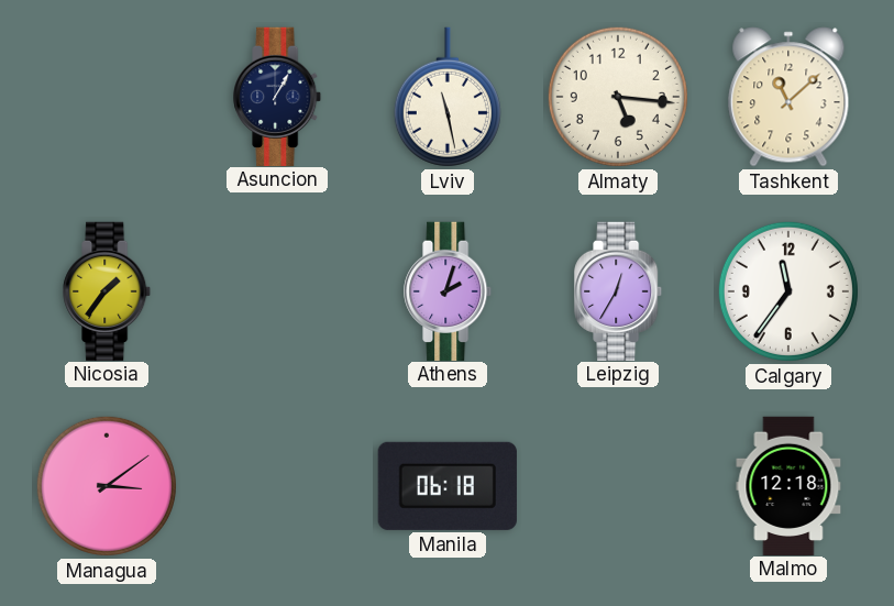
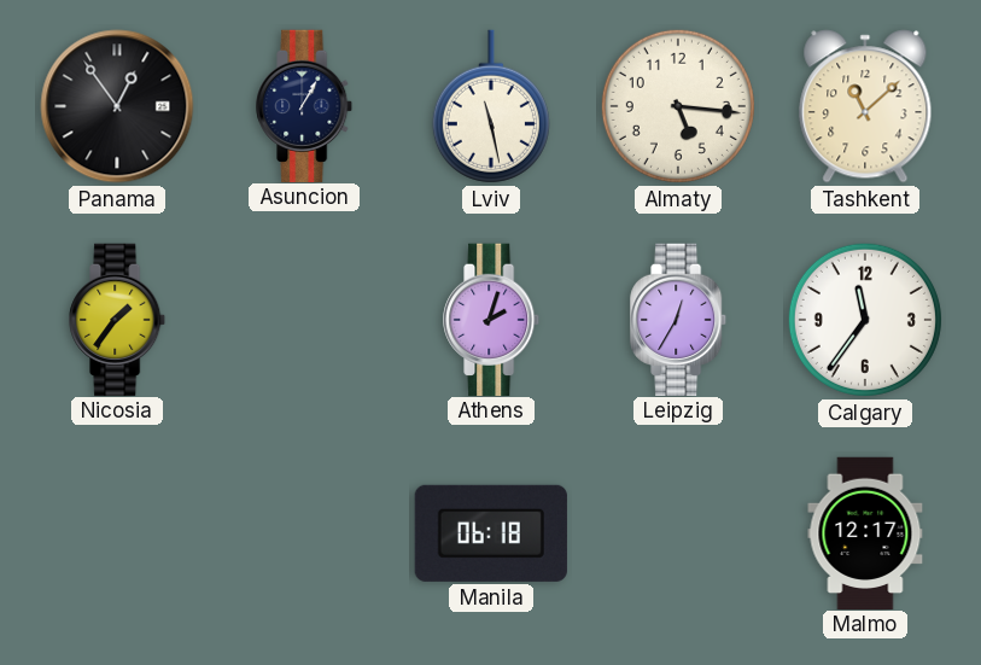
Panama: none -> 12:54 (117, 106)
Managua: 3:09 -> none (107, 486)
Malmo: 12:18 -> 12:17 (865, 532)
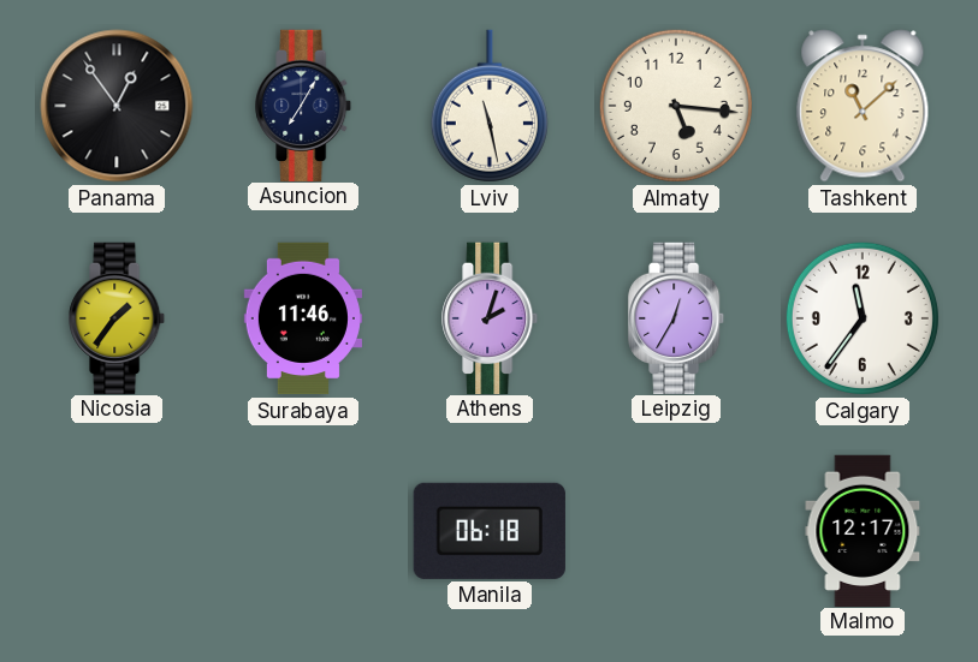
Asuncion: 1:05 -> 7:05 (304, 105)
Surabaya: none -> 11:46 (303, 318)
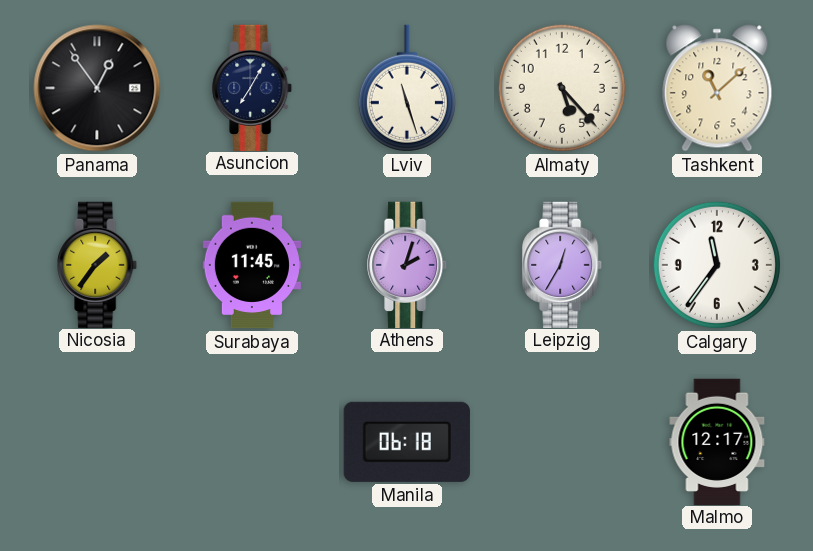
Lviv: 11:28 -> 11:27 (407, 88)
Almaty: 5:16 -> 5:23 (562, 88)
Surabaya: 11:46 -> 11:45 (252, 265)
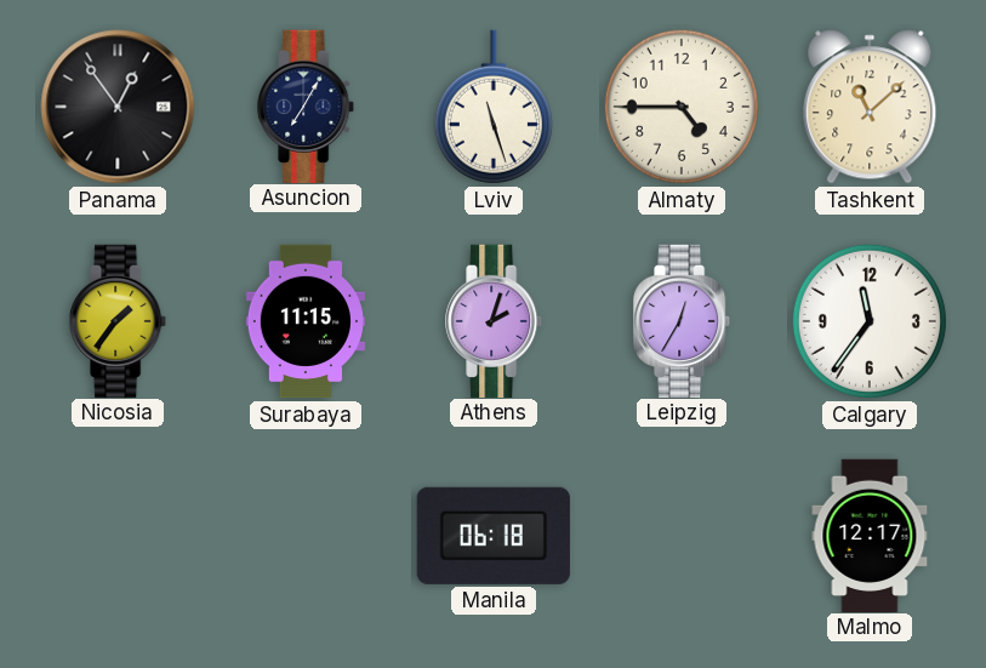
Almaty: 5:23 -> 4:45 (682, 107)
Surabaya: 11:45 -> 11:15 (306, 321)
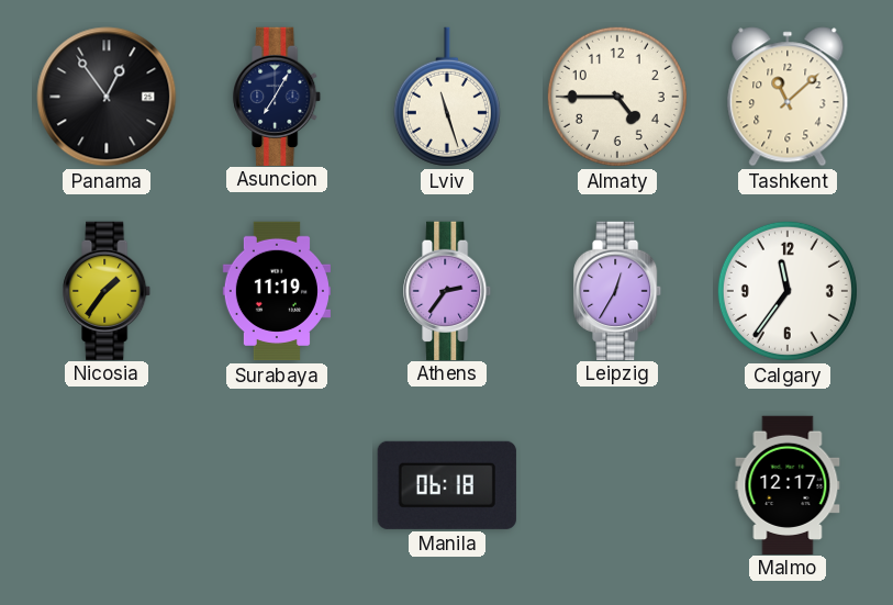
Surabaya: 11:15 -> 11:19 (277, 291)
Athens: 2:03 -> 2:36 (448, 290)
